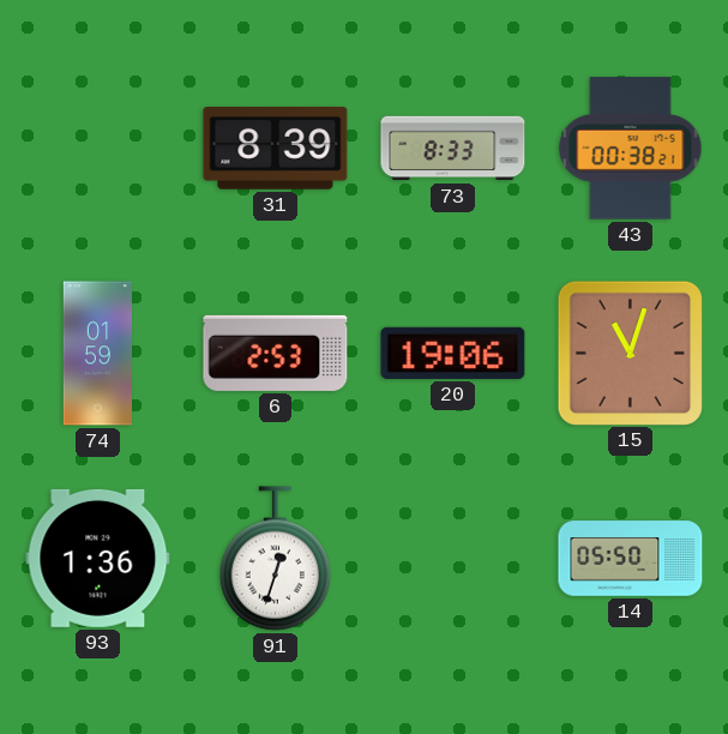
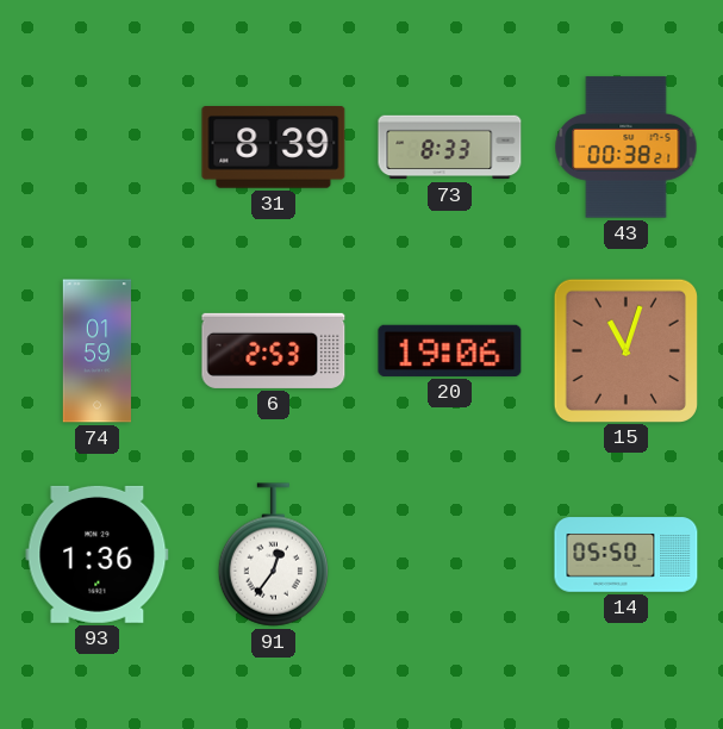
91: 12:33 -> 12:36 (273, 555)
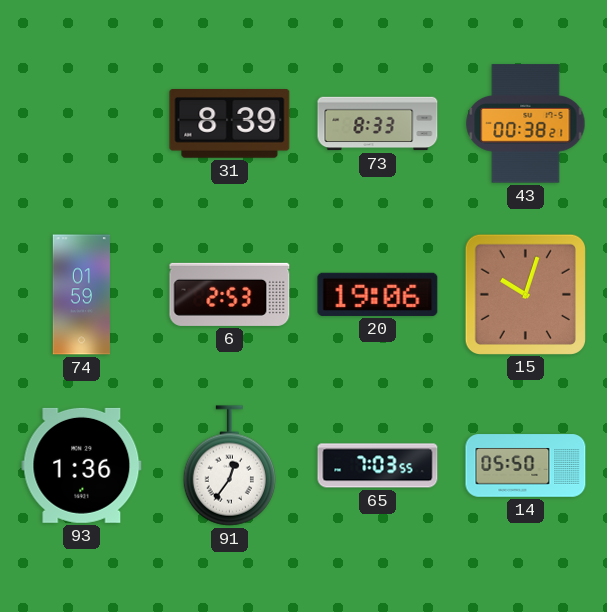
15: 11:03 -> 10:03 (525, 294)
65: none -> 7:03 (378, 466)
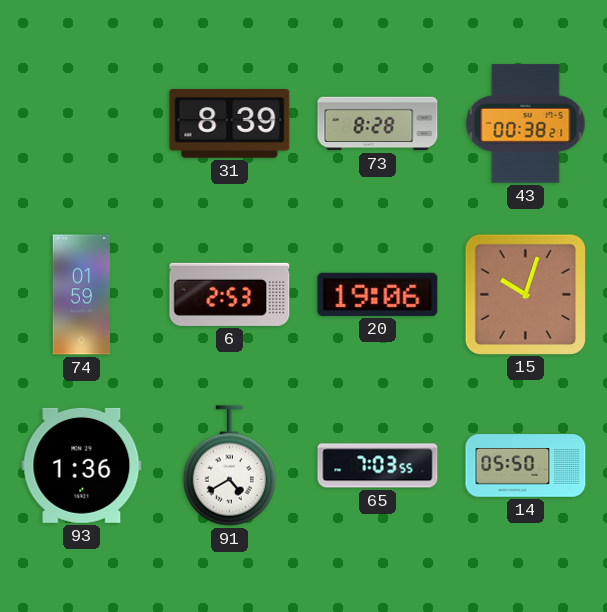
73: 8:33 -> 8:28 (378, 124)
91: 12:36 -> 4:40 (229, 466)
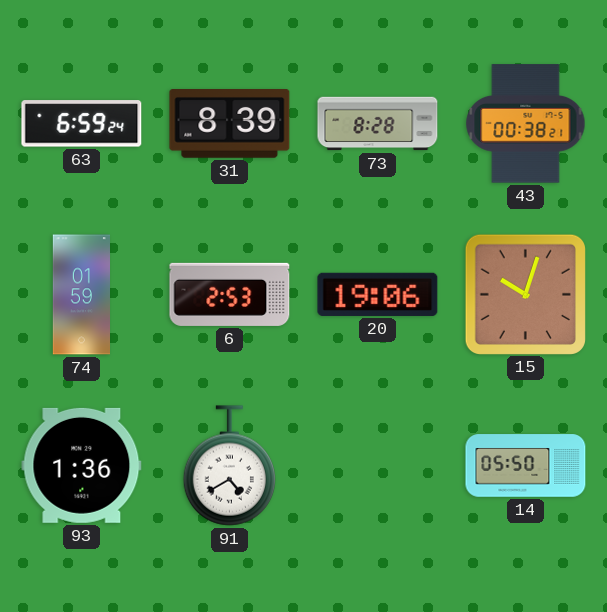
63: none -> 6:59 (82, 124)
65: 7:03 -> none (378, 466)
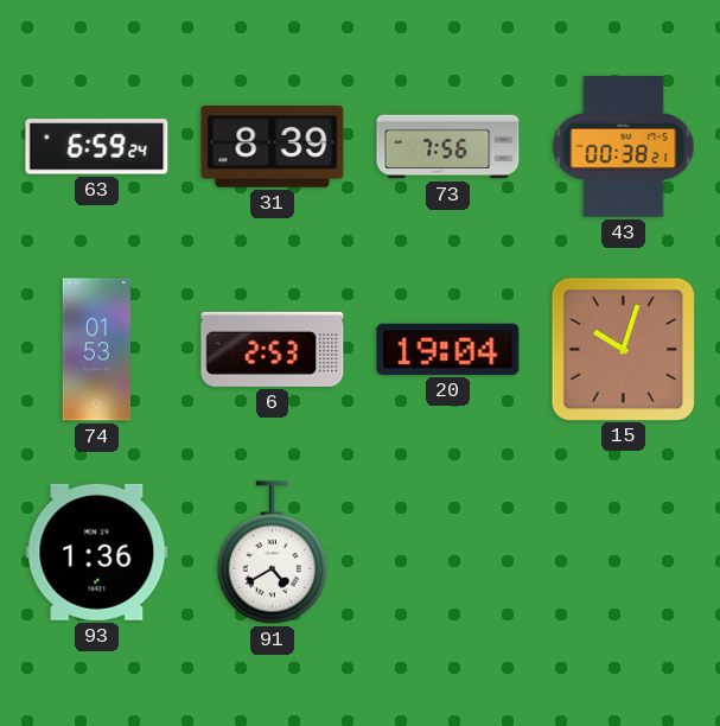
73: 8:28 -> 7:56 (448, 147)
74: 01:59 -> 01:53 (96, 350)
20: 19:06 -> 19:04 (448, 349)
14: 05:50 -> none (526, 466)
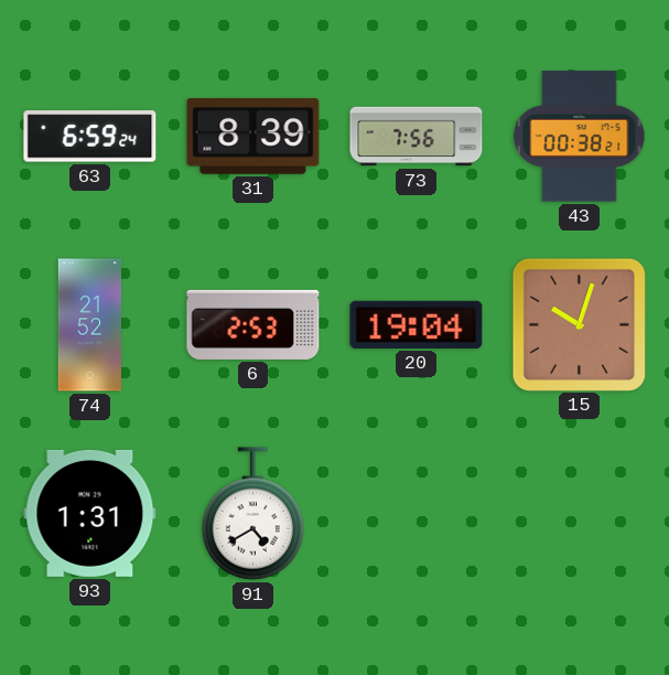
74: 01:53 -> 21:52 (89, 325)
93: 1:36 -> 1:31 (90, 513)
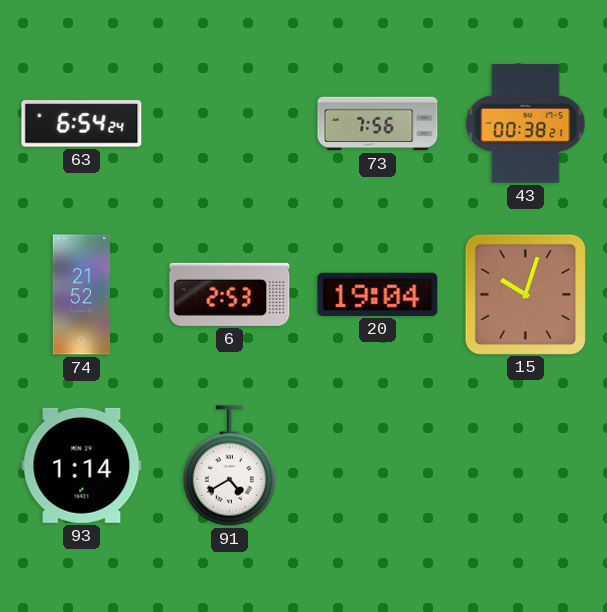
63: 6:59 -> 6:54 (82, 124)
31: 8:39 -> none (253, 137)
93: 1:31 -> 1:14 (82, 465)
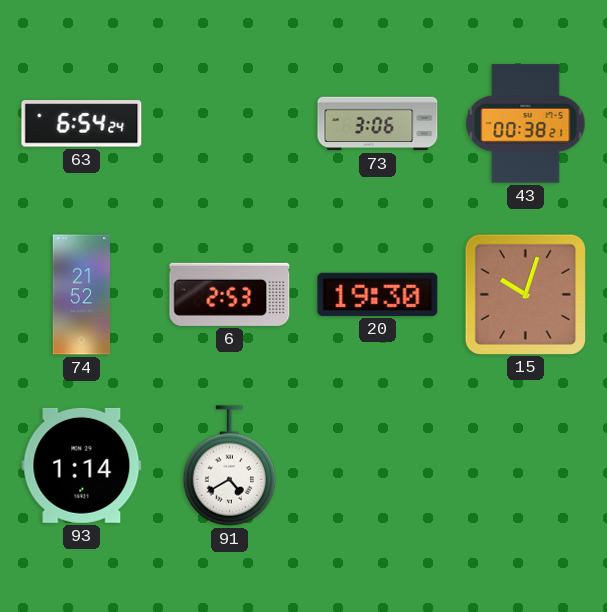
73: 7:56 -> 3:06 (378, 124)
20: 19:04 -> 19:30 (378, 294)
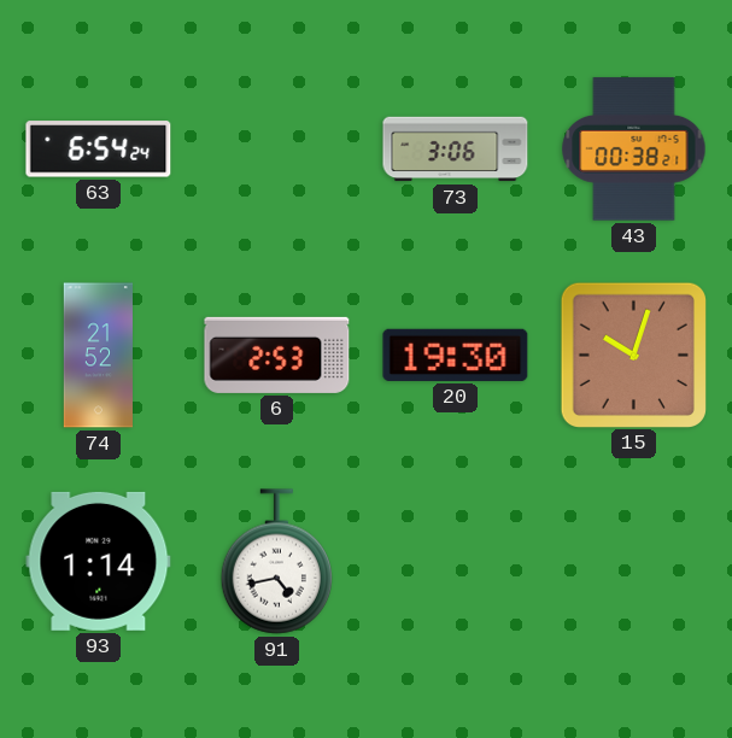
91: 4:40 -> 4:43 (276, 562)
